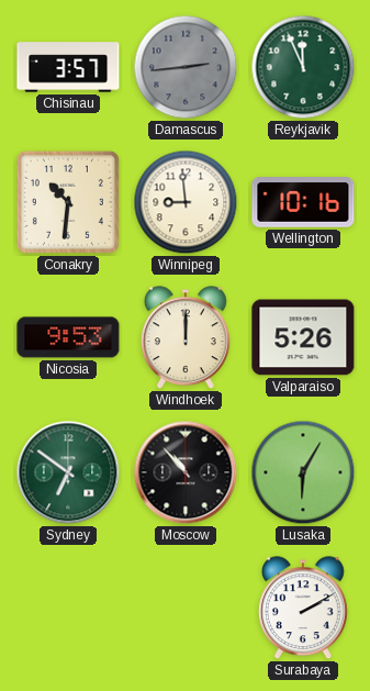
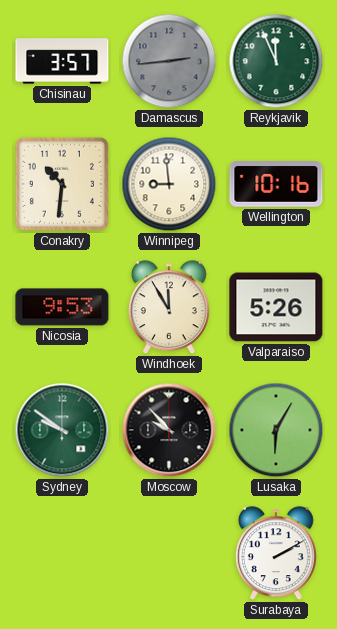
Windhoek: 12:00 -> 11:55 (169, 308)
Sydney: 6:51 -> 9:51 (62, 430)
Moscow: 10:53 -> 9:53 (169, 430)
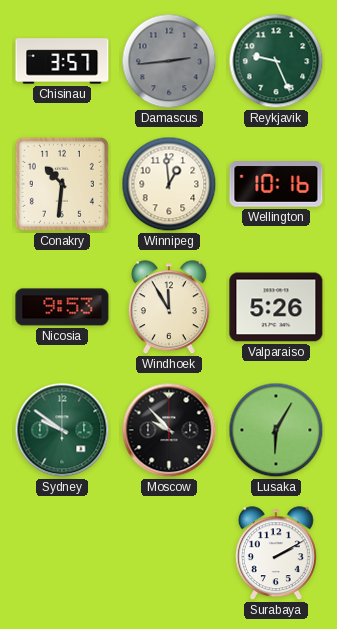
Reykjavik: 11:56 -> 9:26 (276, 61)
Winnipeg: 8:59 -> 12:59 (169, 184)
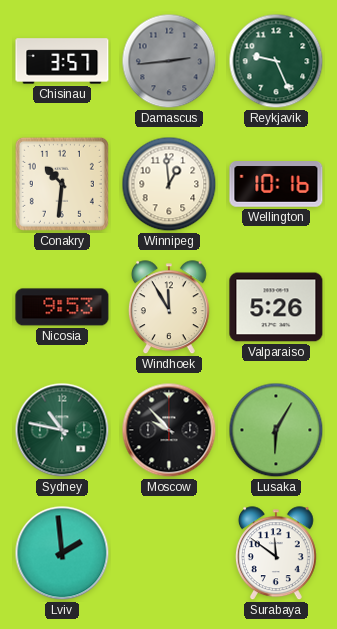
Sydney: 9:51 -> 10:47 (62, 430)
Lviv: none -> 1:59 (62, 553)
Surabaya: 2:10 -> 11:51 (276, 554)
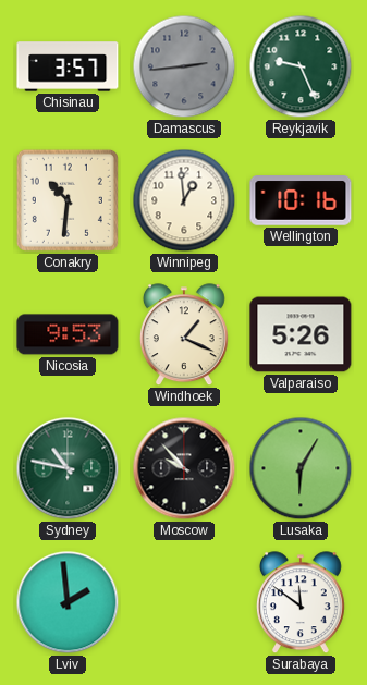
Windhoek: 11:55 -> 1:19 (184, 335)
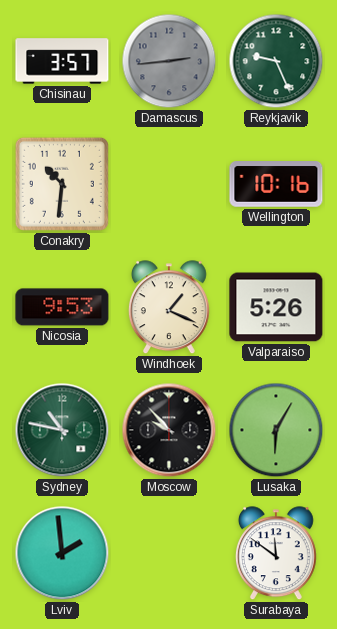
Winnipeg: 12:59 -> none (184, 200)
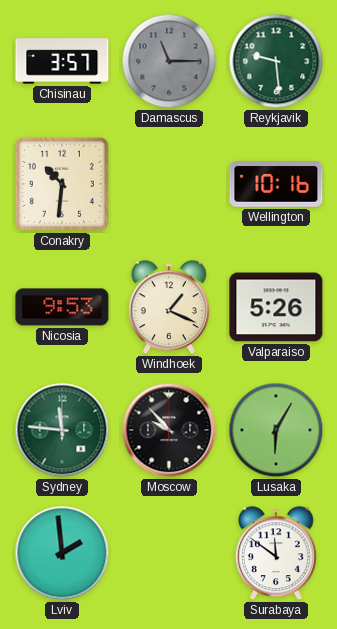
Damascus: 2:44 -> 11:15 (169, 61)
Reykjavik: 9:26 -> 9:29 (276, 61)
Sydney: 10:47 -> 11:46 (62, 430)
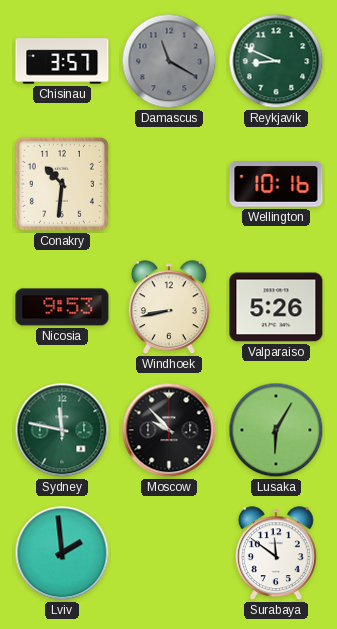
Damascus: 11:15 -> 11:20 (169, 61)
Reykjavik: 9:29 -> 8:49 (276, 61)
Windhoek: 1:19 -> 8:43 (169, 308)
Sydney: 11:46 -> 11:47 (62, 430)
